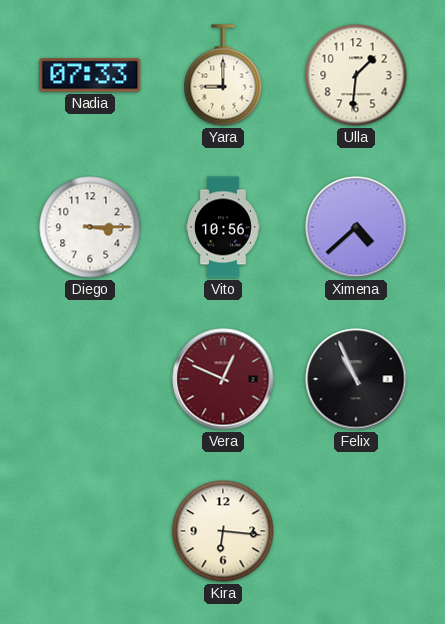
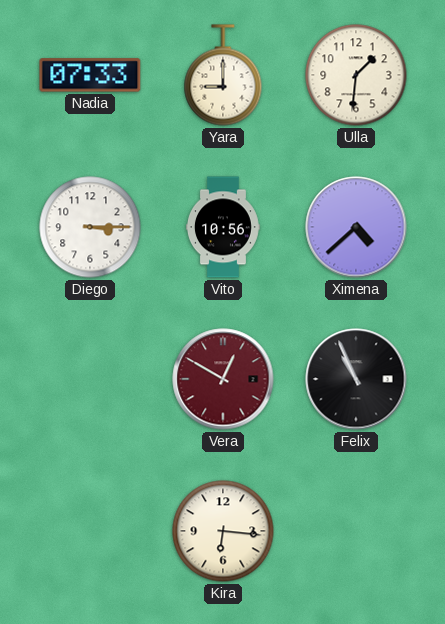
Vera: 12:49 -> 12:50 (223, 379)
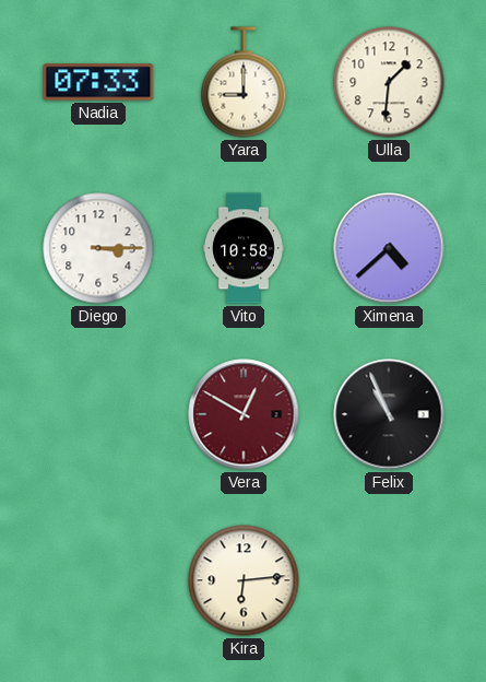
Vito: 10:56 -> 10:58 (244, 248)
Kira: 6:16 -> 6:14 (244, 580)
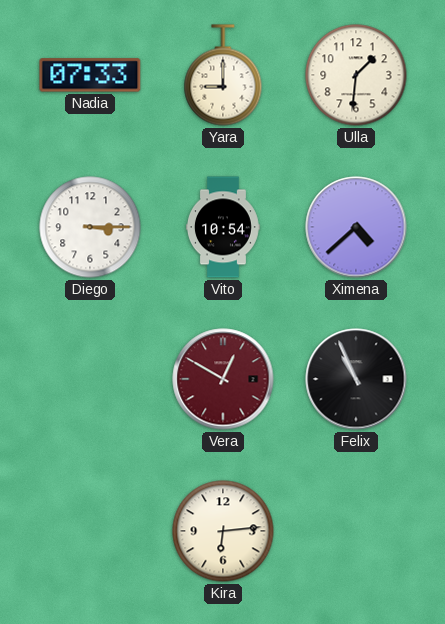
Vito: 10:58 -> 10:54 (223, 227)
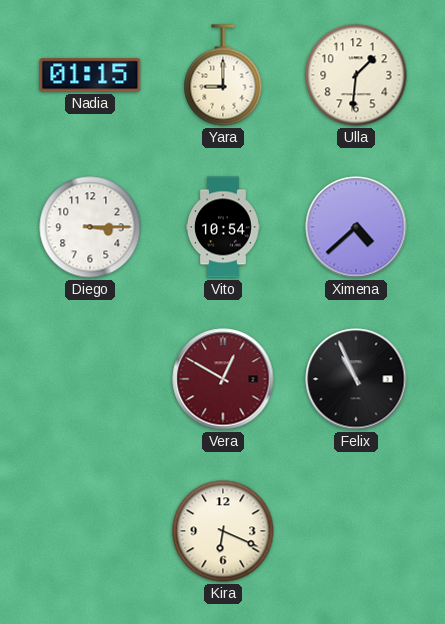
Nadia: 07:33 -> 01:15 (90, 75)
Kira: 6:14 -> 6:19 (223, 531)
